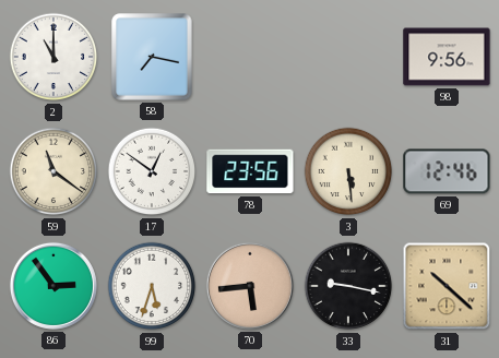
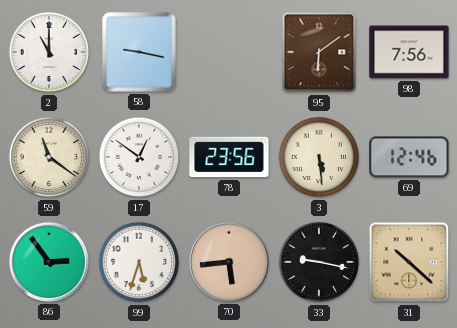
58: 7:17 -> 9:17 (139, 52)
95: none -> 6:09 (319, 52)
98: 9:56 -> 7:56 (409, 52)
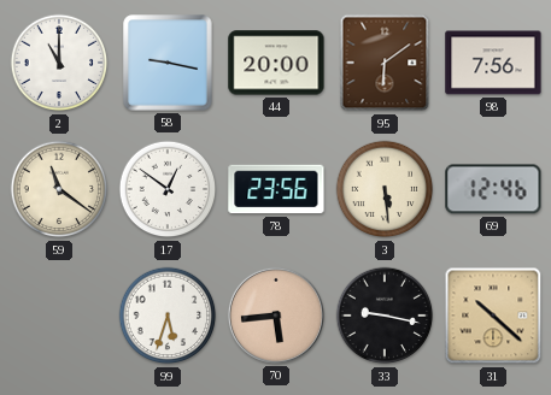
44: none -> 20:00 (276, 63)
86: 2:54 -> none (49, 262)
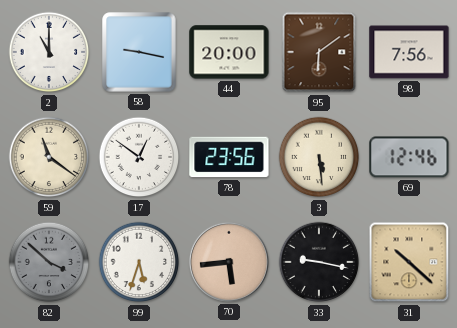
82: none -> 3:52 (49, 262)
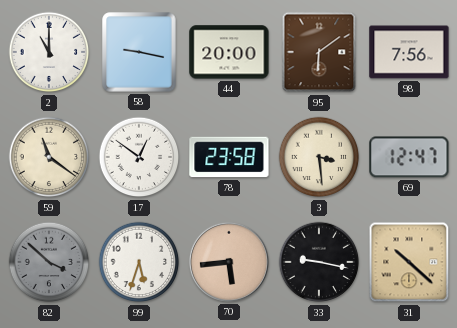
78: 23:56 -> 23:58 (229, 157)
3: 5:29 -> 3:29 (319, 157)
69: 12:46 -> 12:47 (409, 157)
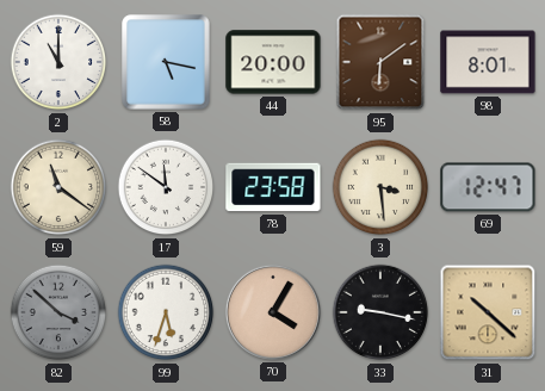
58: 9:17 -> 5:17 (166, 62)
98: 7:56 -> 8:01 (488, 62)
17: 12:51 -> 11:51 (166, 187)
70: 5:44 -> 4:05 (273, 312)
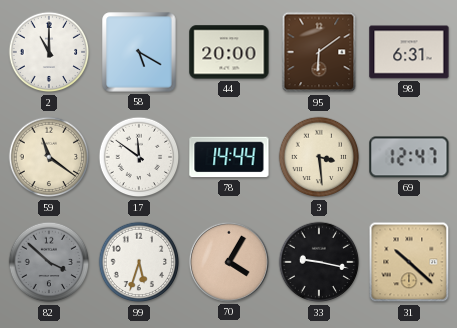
58: 5:17 -> 5:20 (139, 52)
98: 8:01 -> 6:31 (409, 52)
78: 23:58 -> 14:44 (229, 157)
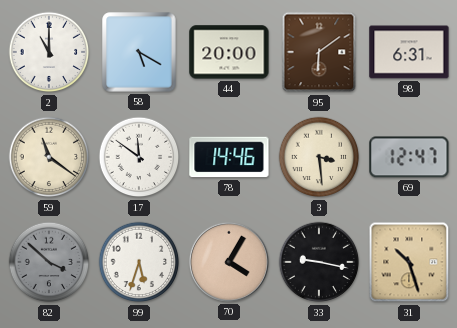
78: 14:44 -> 14:46 (229, 157)
31: 10:22 -> 10:27 (409, 262)
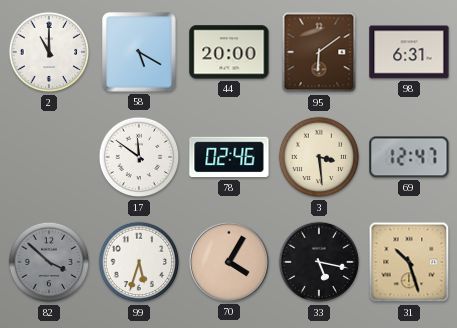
59: 11:21 -> none (49, 157)
78: 14:46 -> 02:46 (229, 157)
33: 9:17 -> 5:17 (319, 262)
